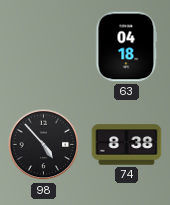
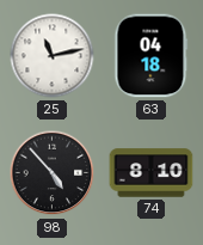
25: none -> 11:13 (53, 56)
74: 8:38 -> 8:10 (152, 173)
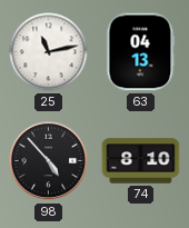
63: 04:18 -> 04:13 (141, 52)
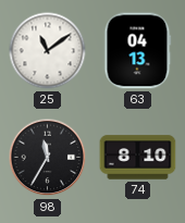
25: 11:13 -> 11:09 (48, 51)
98: 4:53 -> 11:35 (48, 158)
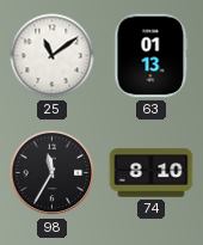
63: 04:13 -> 01:13 (152, 56)
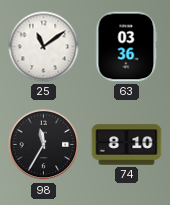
63: 01:13 -> 03:36 (127, 47)
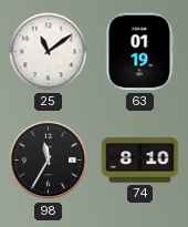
63: 03:36 -> 01:19 (140, 52)
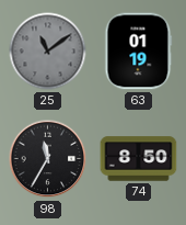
25 dial: white -> grey (48, 52)
74: 8:10 -> 8:50 (139, 159)
